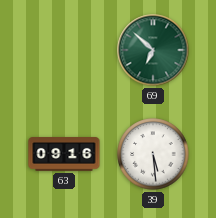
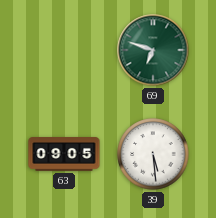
69: 6:52 -> 6:48 (153, 50)
63: 09:16 -> 09:05 (64, 154)
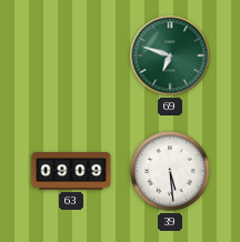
63: 09:05 -> 09:09 (71, 171)
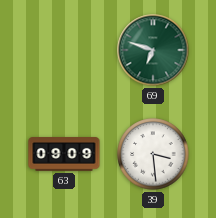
39: 5:29 -> 3:29 (153, 154)
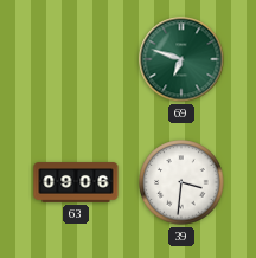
63: 09:09 -> 09:06 (76, 182)
39: 3:29 -> 3:31 (181, 182)
